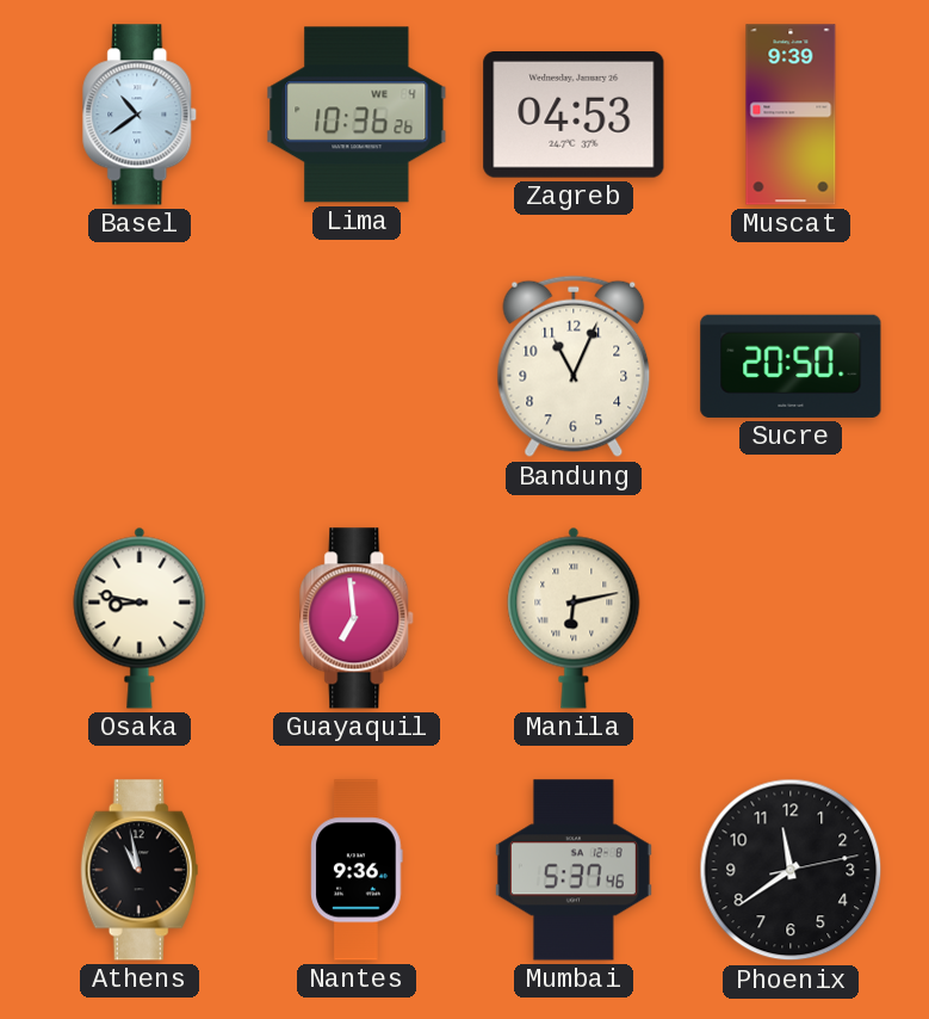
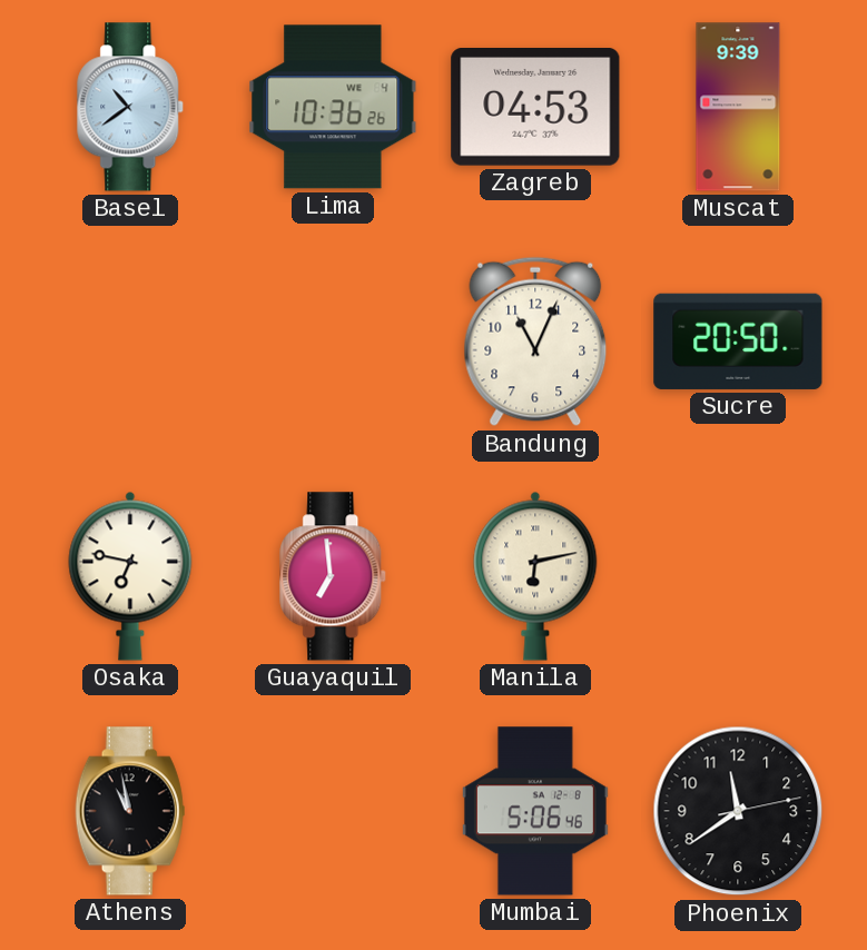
Osaka: 8:47 -> 6:47 (130, 576)
Nantes: 9:36 -> none (357, 870)
Mumbai: 5:37 -> 5:06 (535, 811)
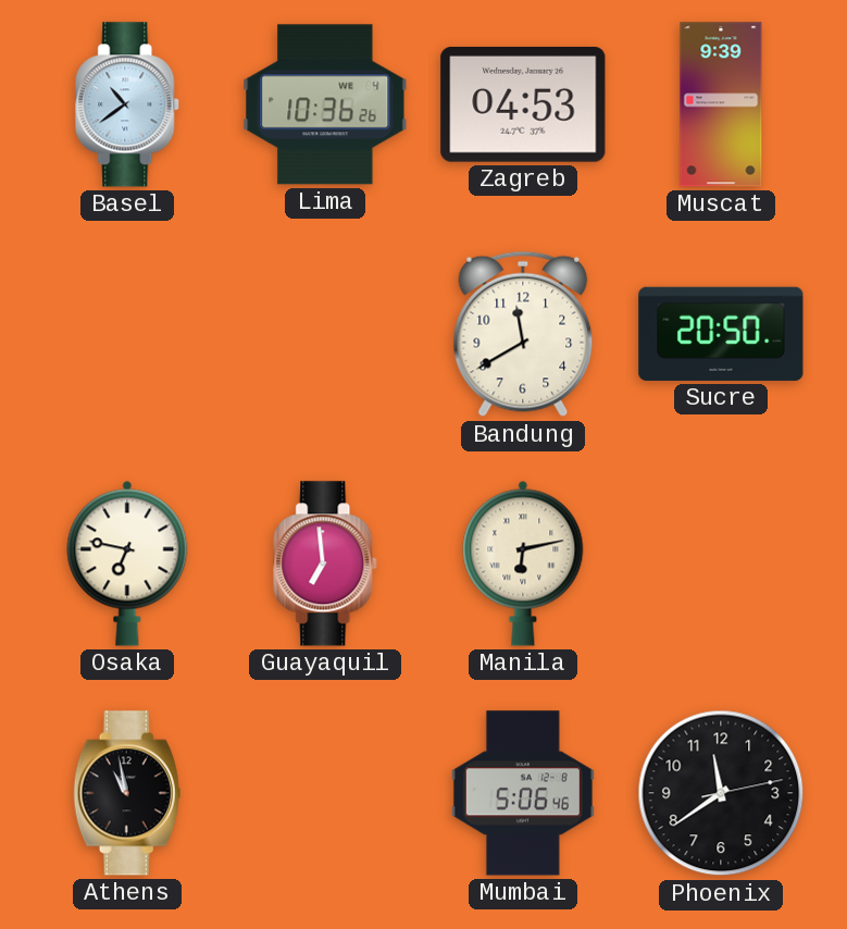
Bandung: 11:04 -> 11:40 (523, 334)
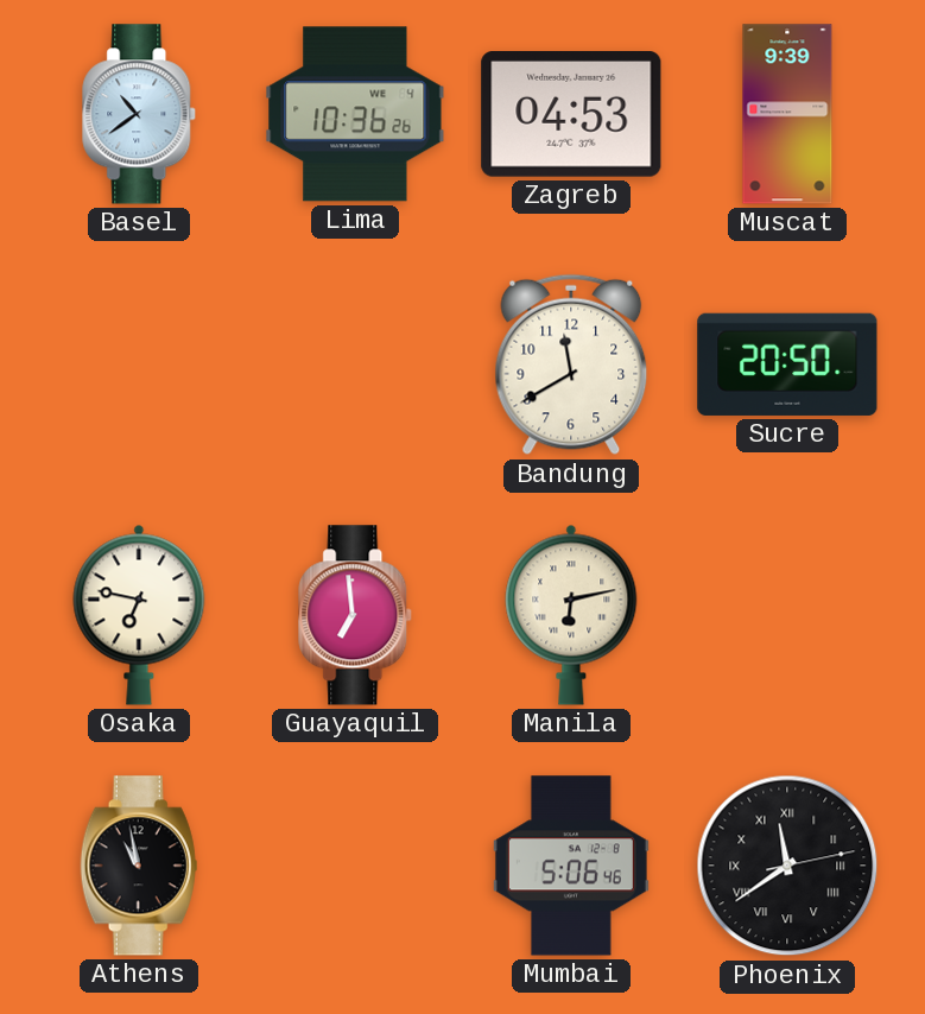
Phoenix numerals: Arabic -> Roman (787, 866)
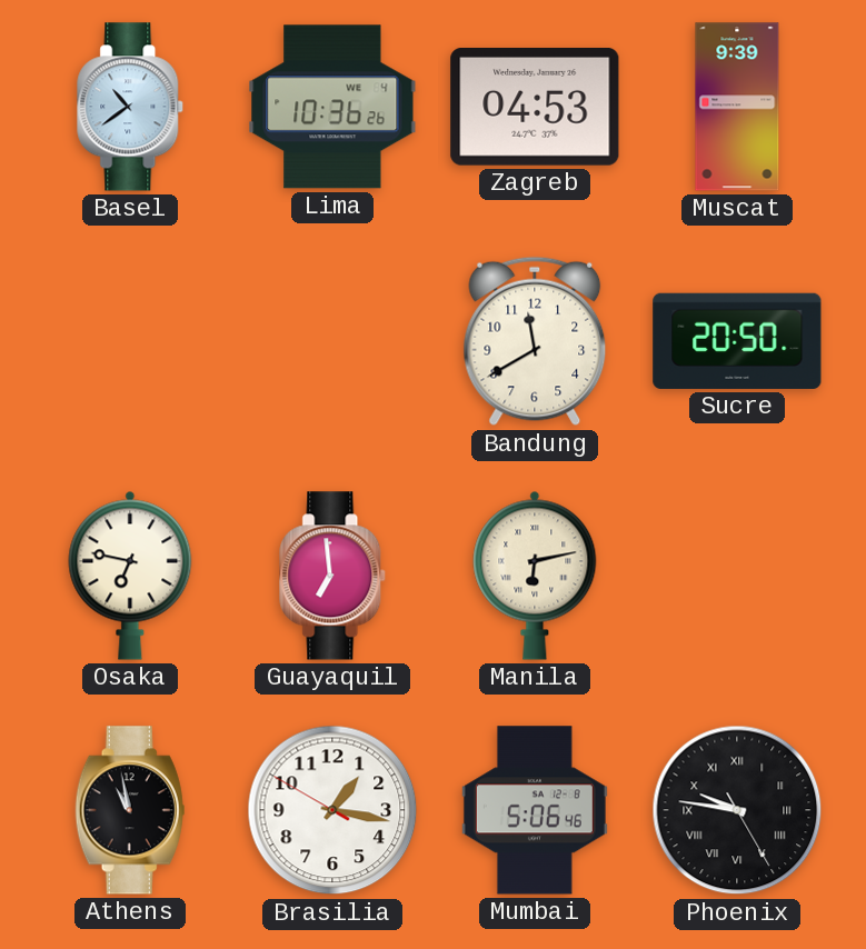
Brasilia: none -> 1:16 (332, 810)
Phoenix: 11:39 -> 9:46 (737, 810)
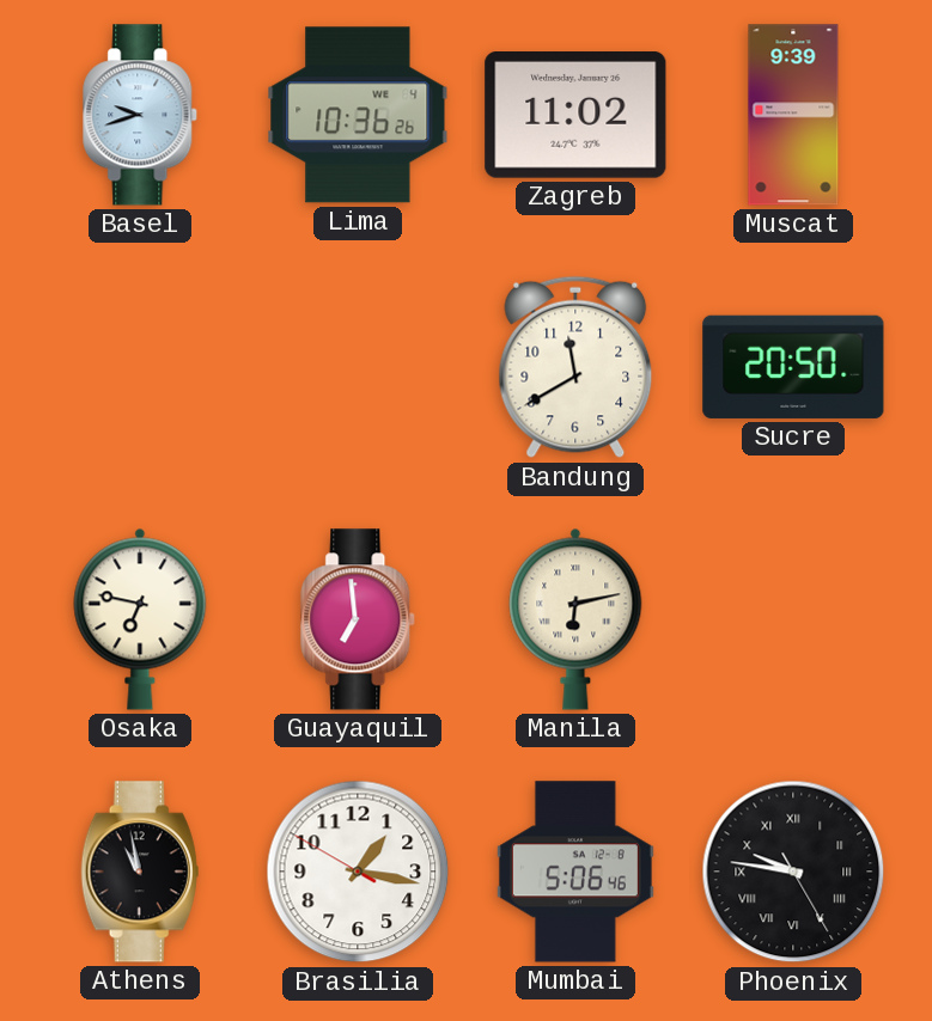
Basel: 10:39 -> 9:42 (141, 115)
Zagreb: 04:53 -> 11:02 (575, 116)
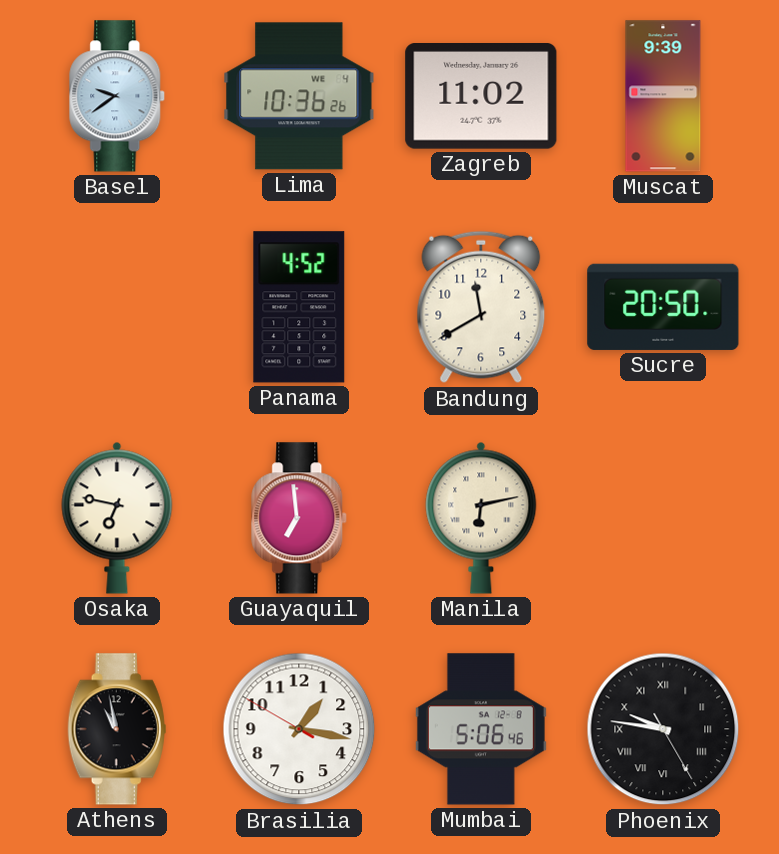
Basel: 9:42 -> 9:39 (118, 96)
Panama: none -> 4:52 (299, 307)
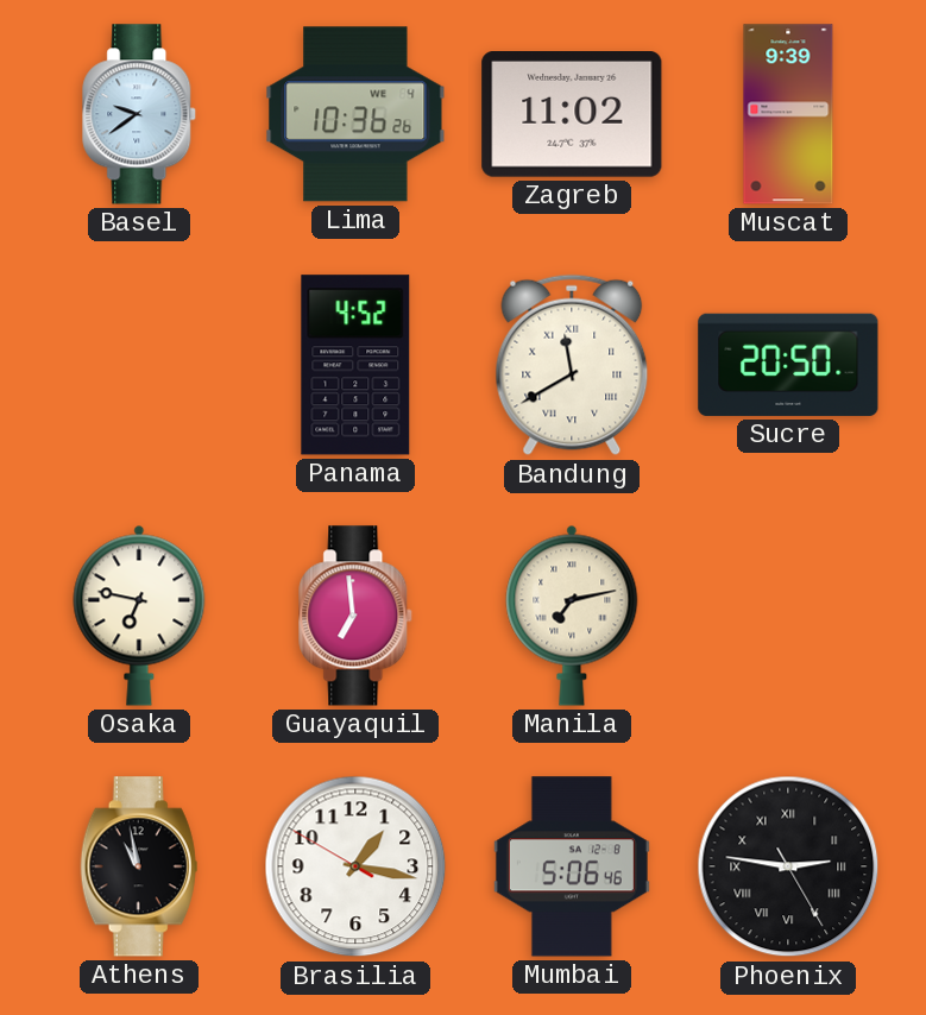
Bandung numerals: Arabic -> Roman (572, 365)
Manila: 6:13 -> 7:13 (572, 616)
Phoenix: 9:46 -> 2:46 (788, 866)
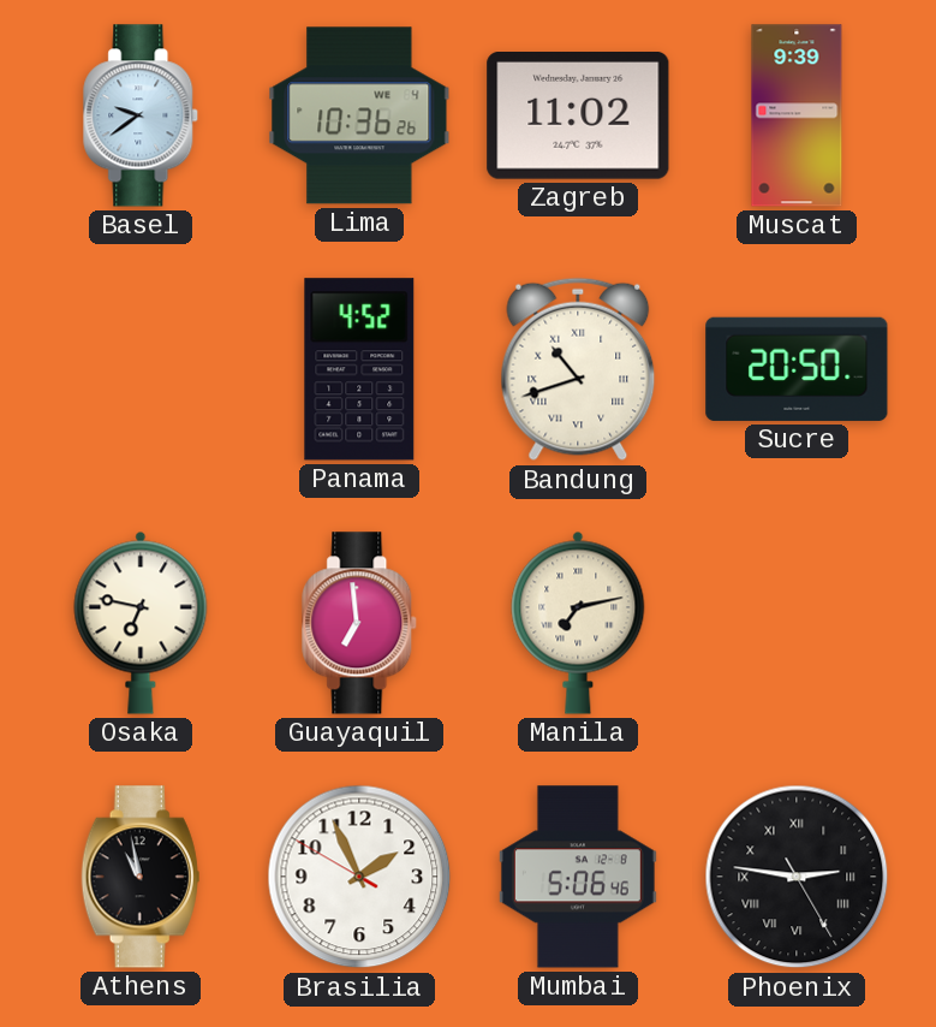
Bandung: 11:40 -> 10:42 (578, 369)
Brasilia: 1:16 -> 1:55 (359, 877)
